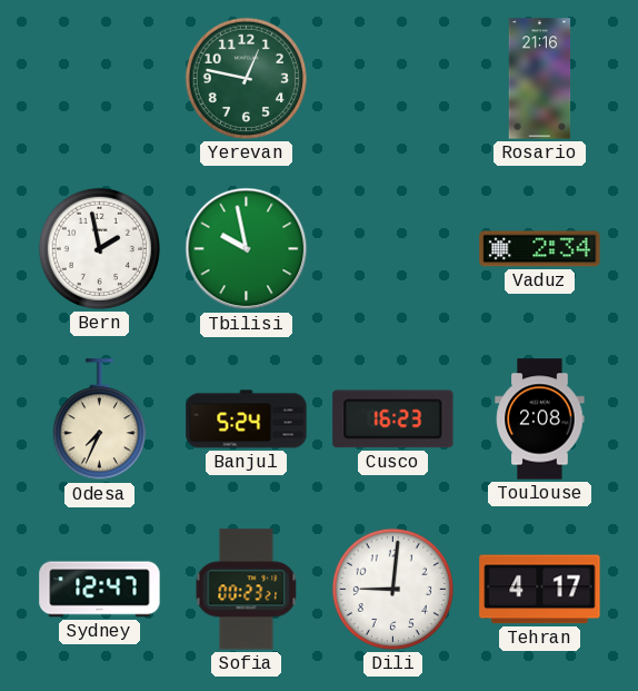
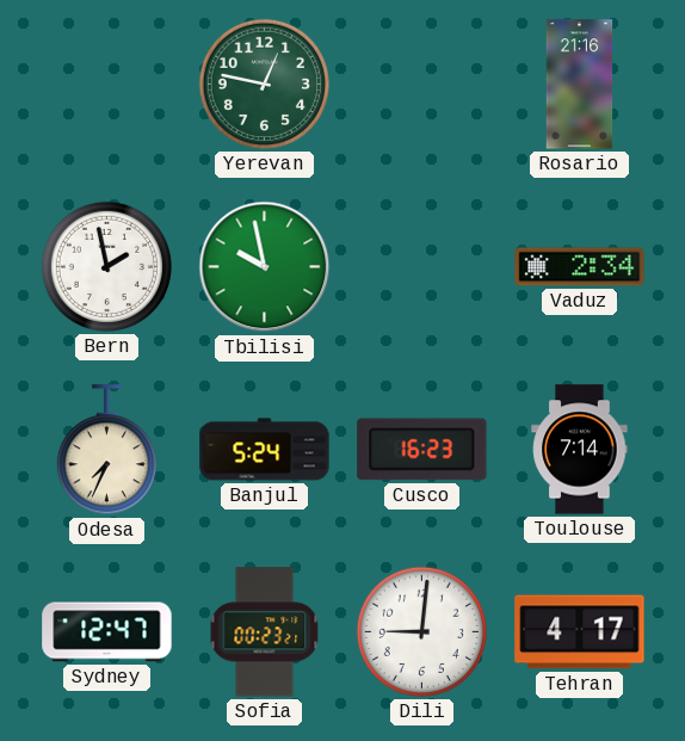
Toulouse: 2:08 -> 7:14 (580, 450)
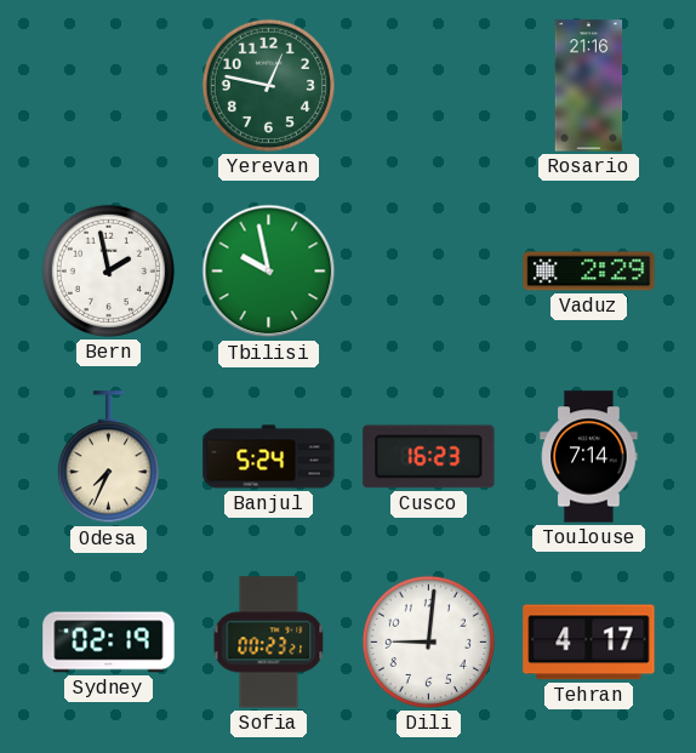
Vaduz: 2:34 -> 2:29 (589, 272)
Sydney: 12:47 -> 02:19 (109, 643)
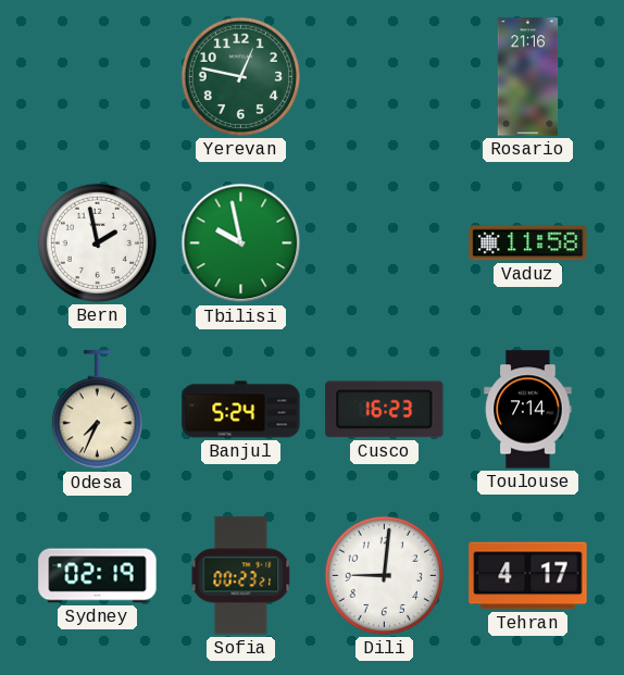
Vaduz: 2:29 -> 11:58 (528, 243)
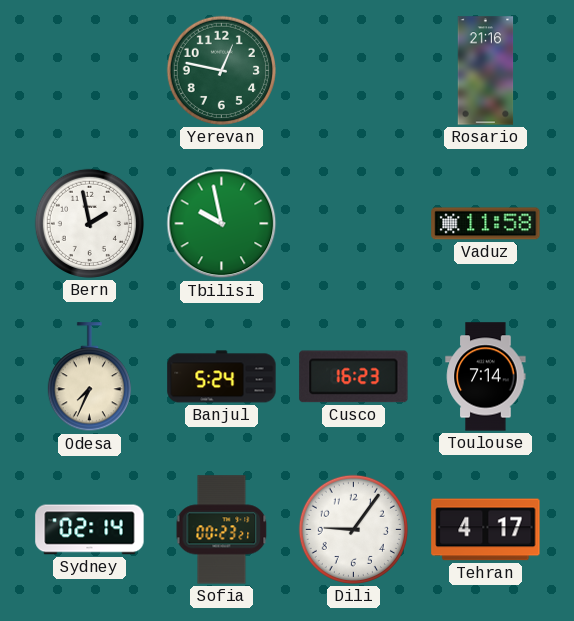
Sydney: 02:19 -> 02:14 (90, 530)
Dili: 9:01 -> 9:06 (353, 529)
